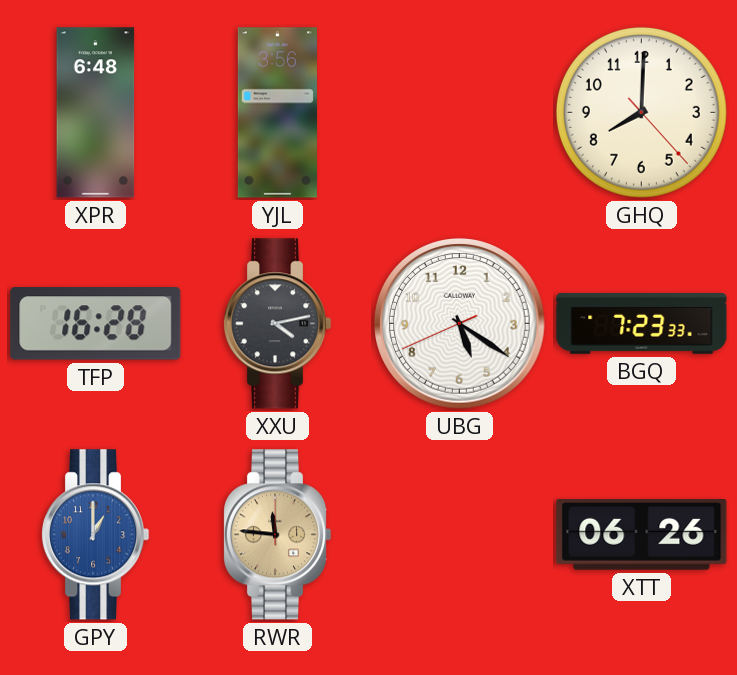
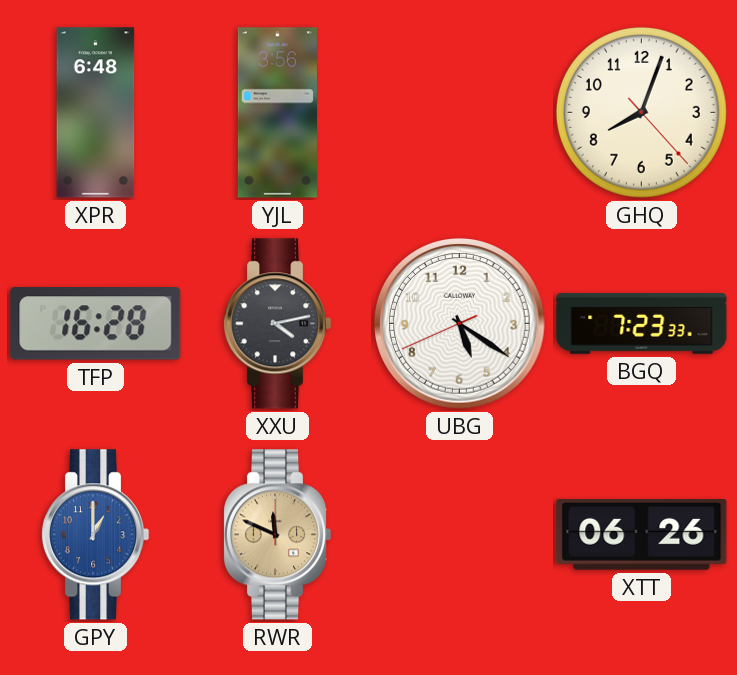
GHQ: 8:00 -> 8:03 (641, 112)
RWR: 11:46 -> 11:49 (277, 535)
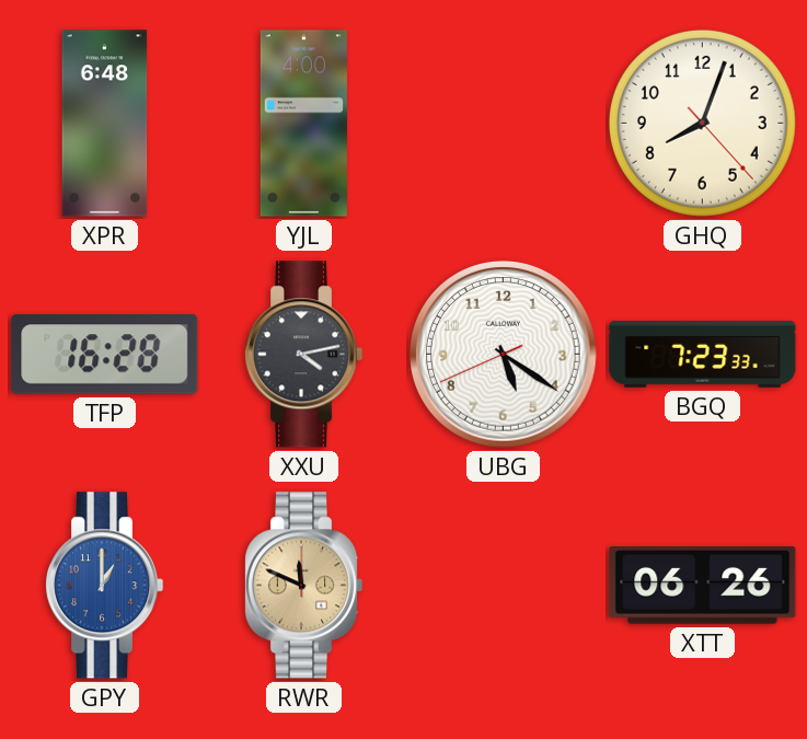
YJL: 3:56 -> 4:00 (303, 124)
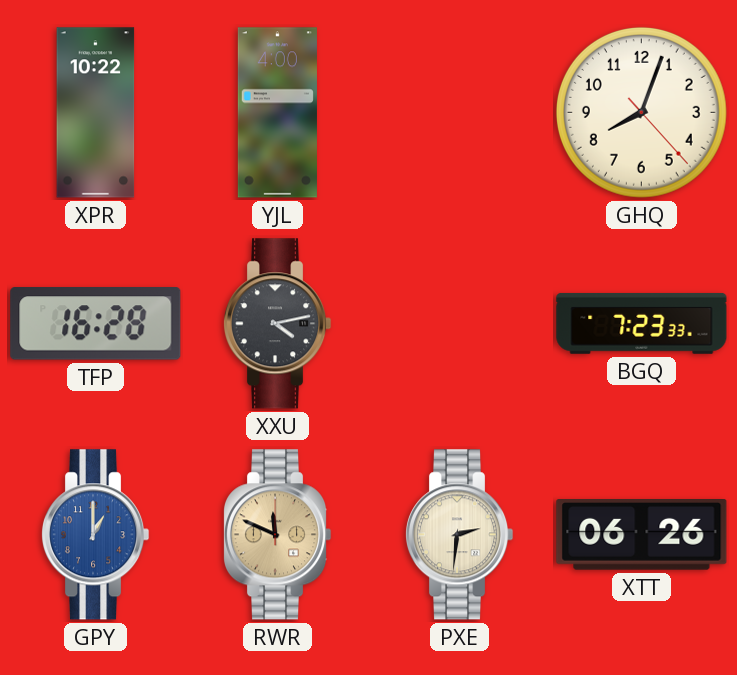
XPR: 6:48 -> 10:22 (96, 113)
UBG: 5:20 -> none (504, 355)
PXE: none -> 2:31 (459, 535)
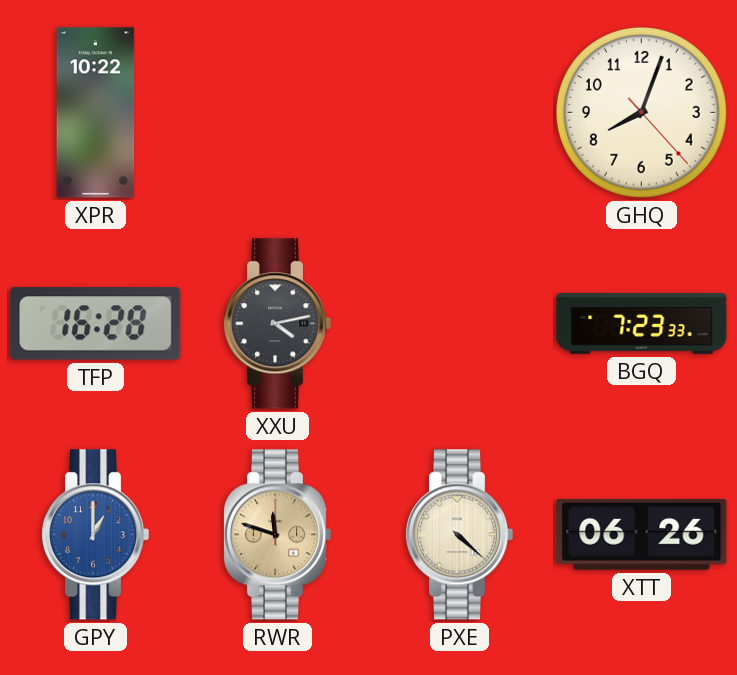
YJL: 4:00 -> none (277, 113)
RWR: 11:49 -> 11:48 (277, 535)
PXE: 2:31 -> 4:22 (459, 535)
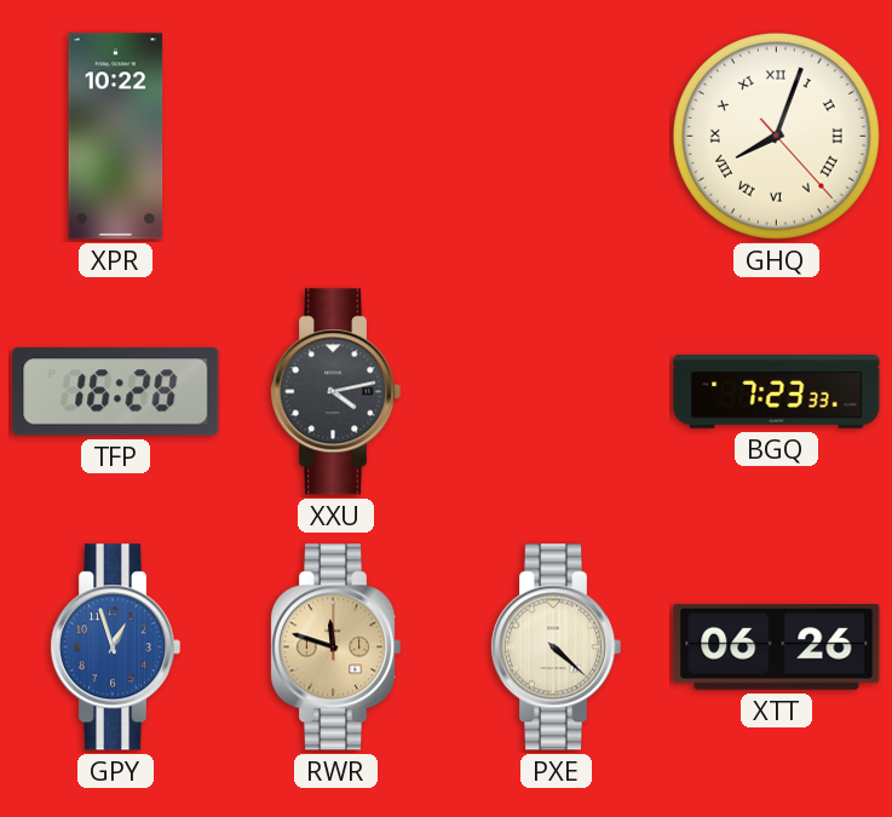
GHQ numerals: Arabic -> Roman (776, 136)
GPY: 1:00 -> 12:57 (115, 648)
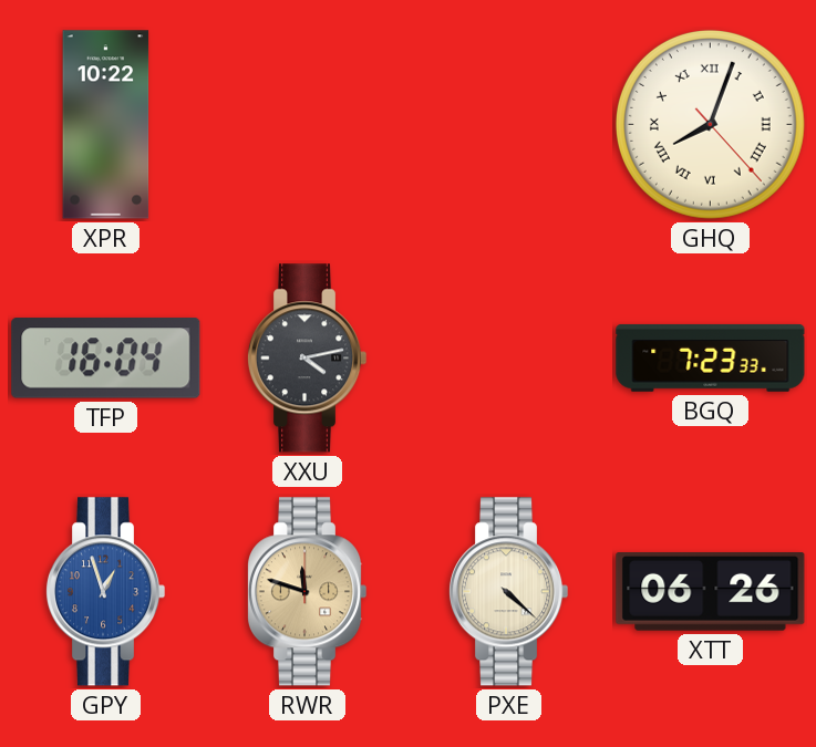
TFP: 16:28 -> 16:04 (106, 359)
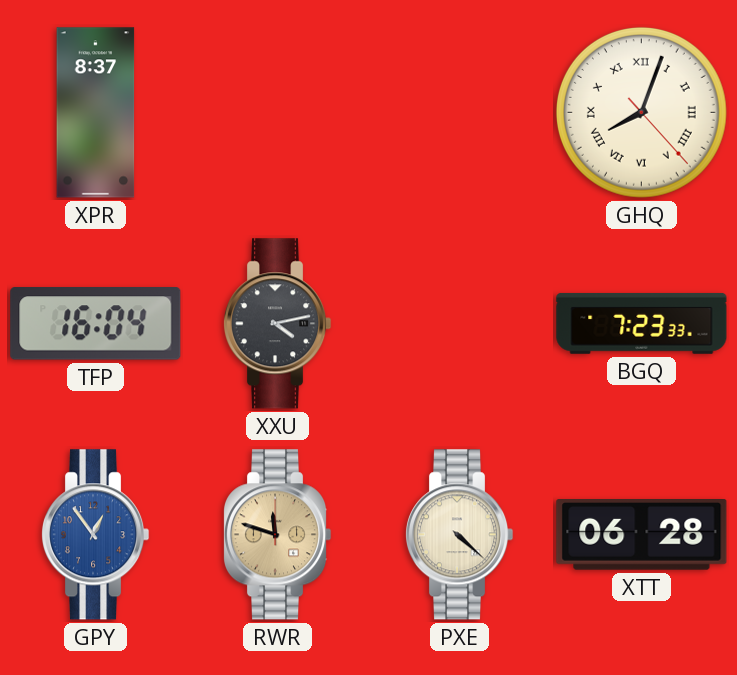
XPR: 10:22 -> 8:37 (96, 113)
GPY: 12:57 -> 12:54 (95, 535)
XTT: 06:26 -> 06:28 (642, 535)
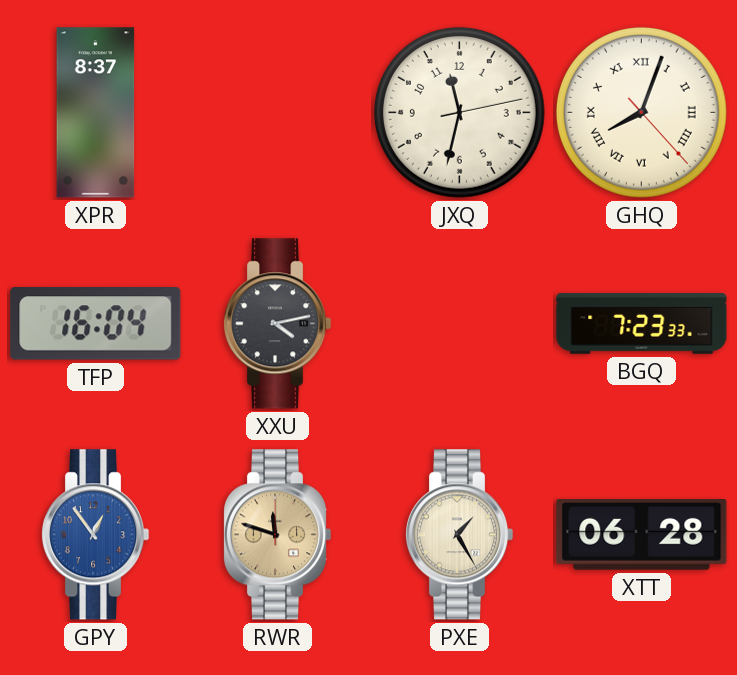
JXQ: none -> 11:32 (459, 112)
PXE: 4:22 -> 1:25 (459, 535)
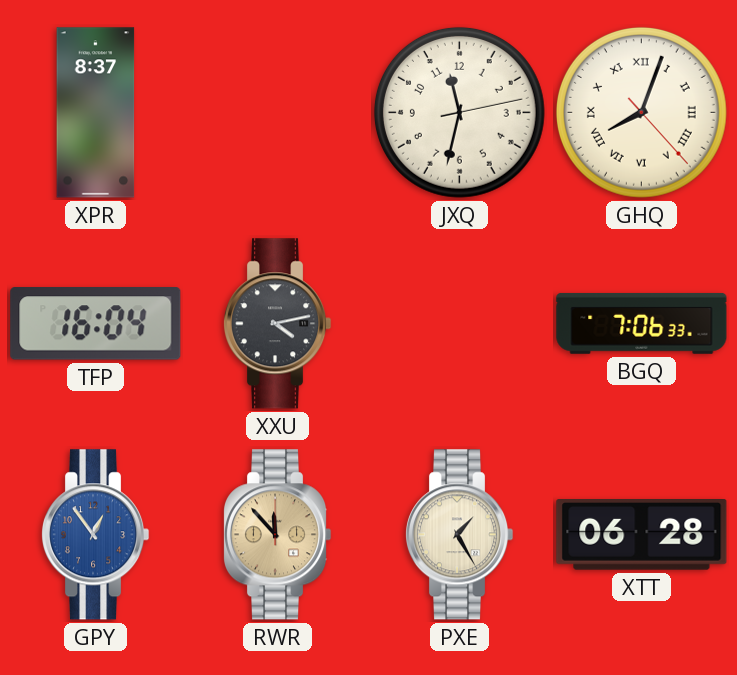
BGQ: 7:23 -> 7:06 (642, 323)
RWR: 11:48 -> 11:53 (277, 535)
